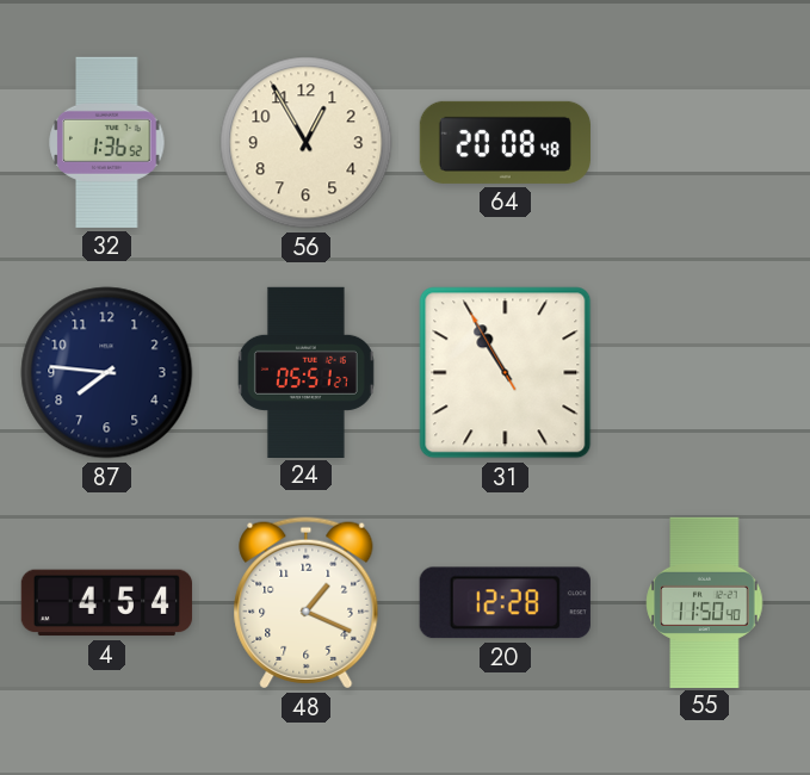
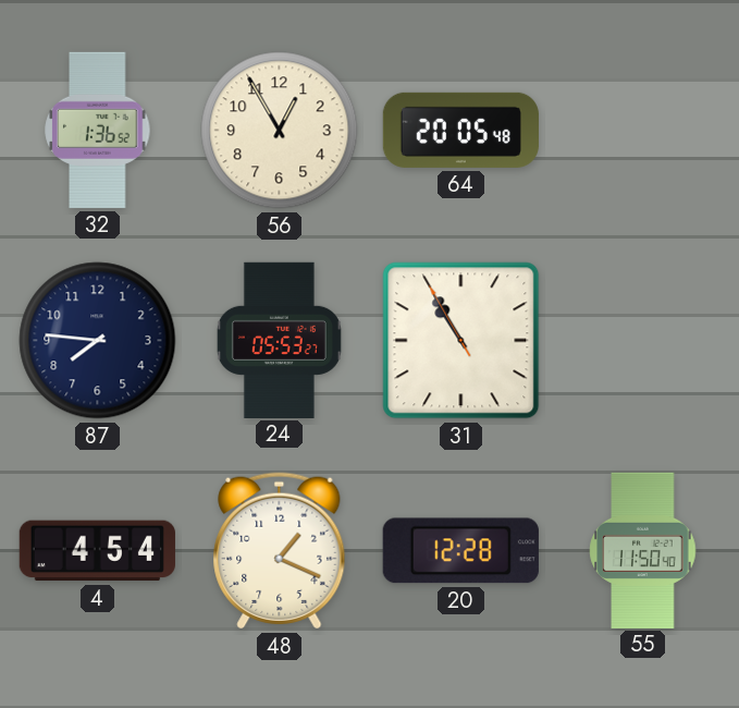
64: 20:08 -> 20:05 (460, 130)
24: 05:51 -> 05:53 (279, 340)
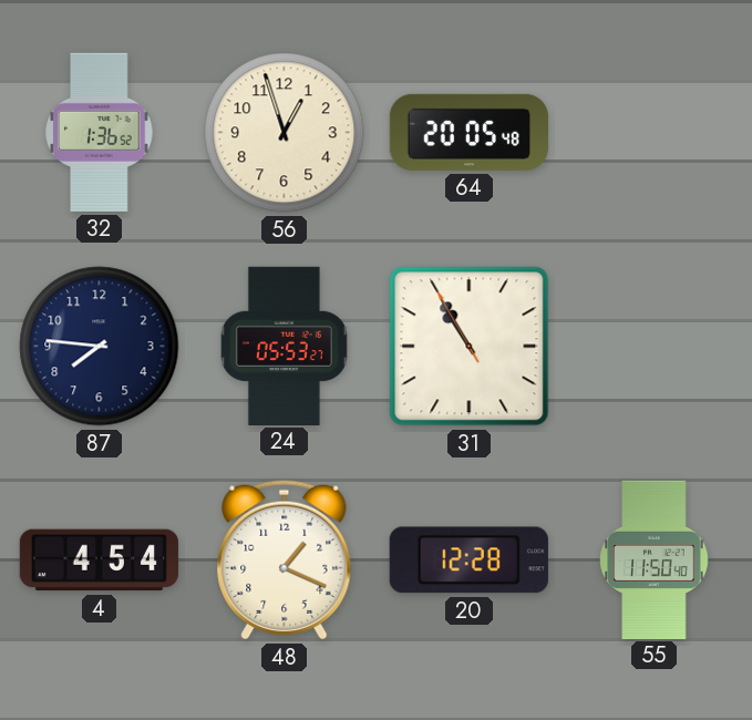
56: 12:55 -> 12:57 (285, 133)
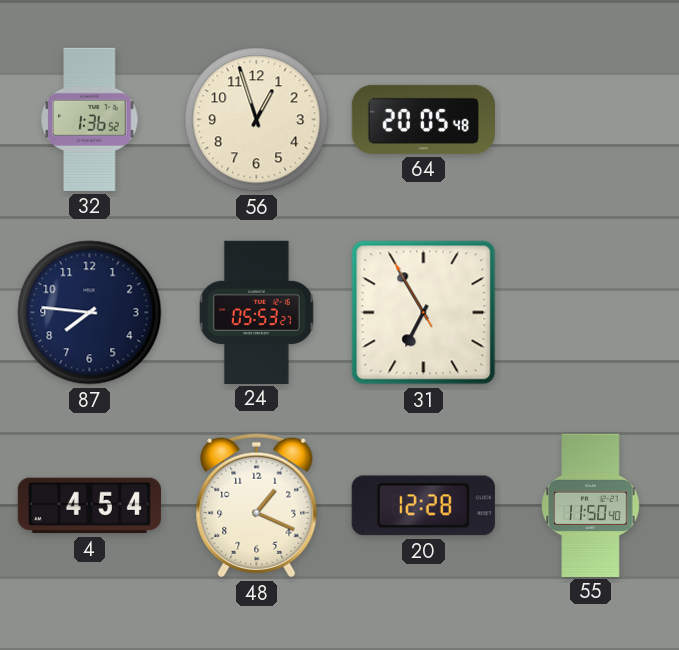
31: 10:54 -> 6:54 (424, 313)
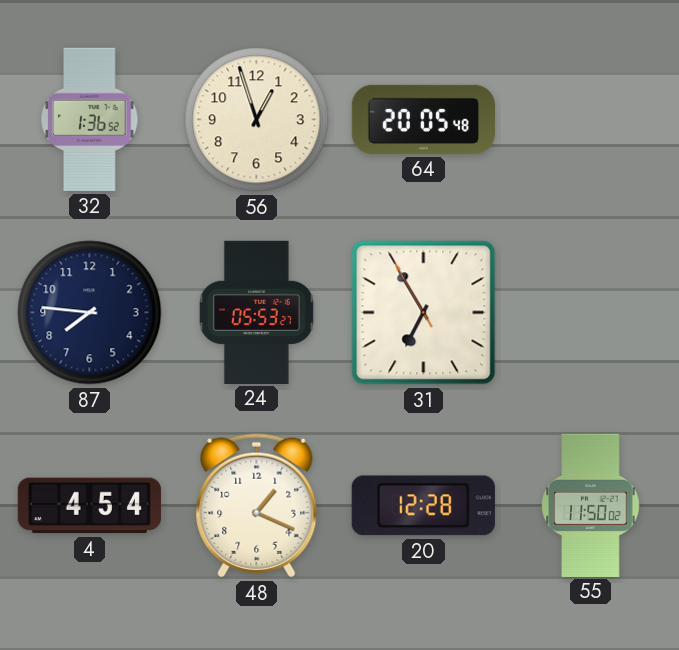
55: 11:50:40 -> 11:50:02 (591, 505)
